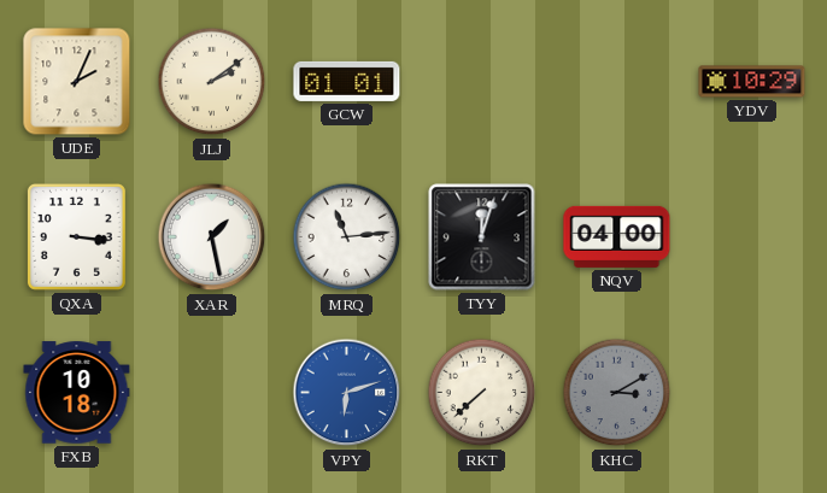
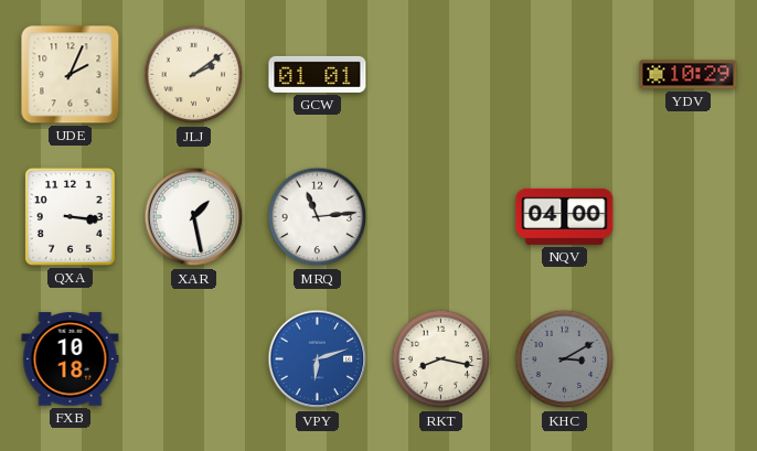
TYY: 12:03 -> none (482, 237)
RKT: 7:38 -> 8:17 (441, 359)
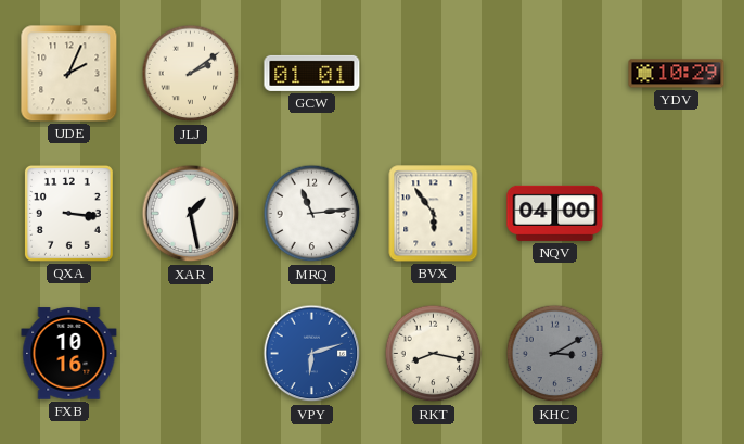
BVX: none -> 5:54 (434, 214)
FXB: 10:18 -> 10:16 (69, 354)
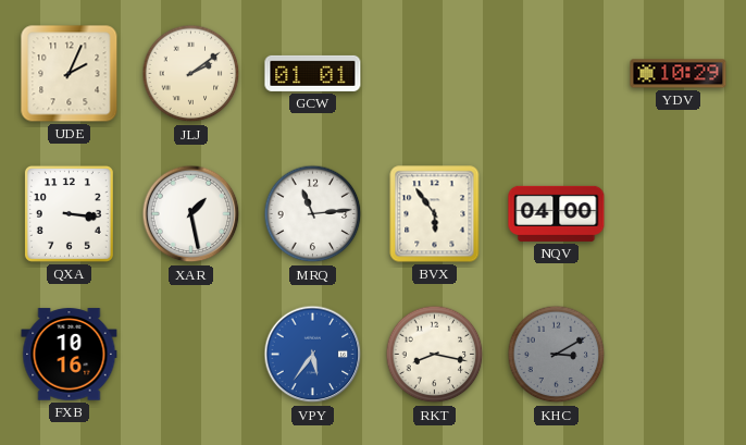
VPY: 6:12 -> 5:36 (313, 355)
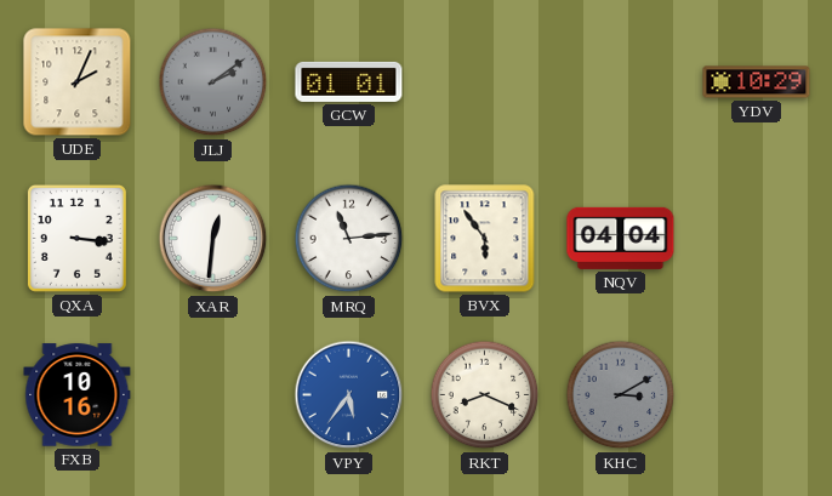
JLJ dial: cream -> grey (213, 82)
XAR: 1:28 -> 12:31 (213, 239)
NQV: 04:00 -> 04:04 (621, 238)
RKT: 8:17 -> 8:19 (485, 395)
